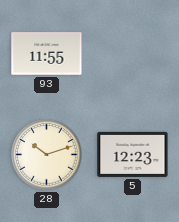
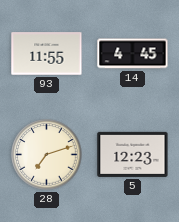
14: none -> 4:45 (133, 54)
28: 10:12 -> 7:12 (47, 155)
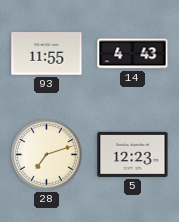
14: 4:45 -> 4:43 (133, 54)
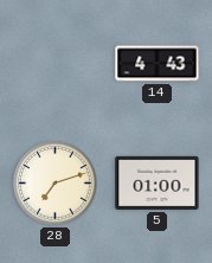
93: 11:55 -> none (47, 54)
5: 12:23 -> 01:00 (158, 182)
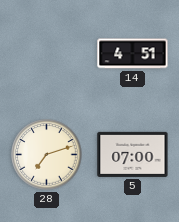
14: 4:43 -> 4:51 (133, 54)
5: 01:00 -> 07:00 (133, 154)
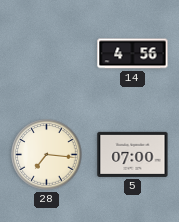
14: 4:51 -> 4:56 (133, 54)
28: 7:12 -> 7:16 (47, 155)
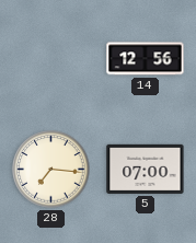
14: 4:56 -> 12:56 (146, 59)
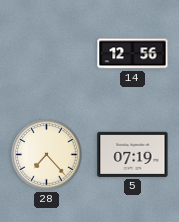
28: 7:16 -> 7:23 (47, 155)
5: 07:00 -> 07:19 (133, 154)
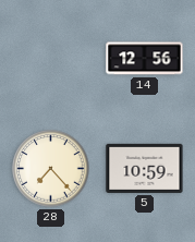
5: 07:19 -> 10:59 (145, 168)
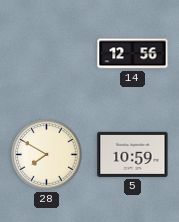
28: 7:23 -> 7:50 (47, 155)
